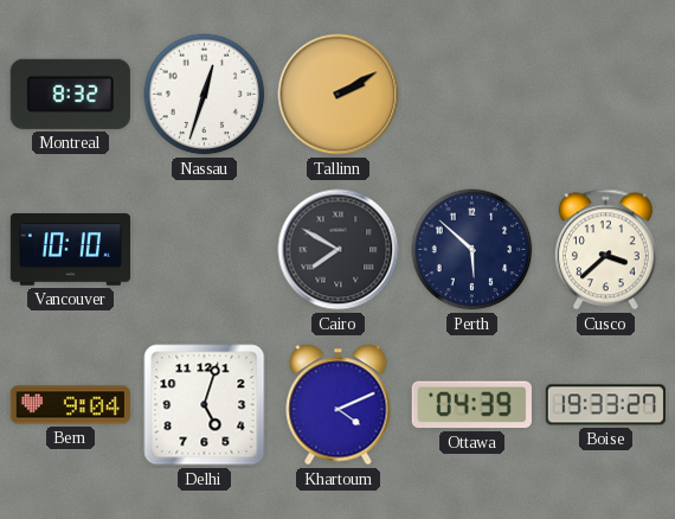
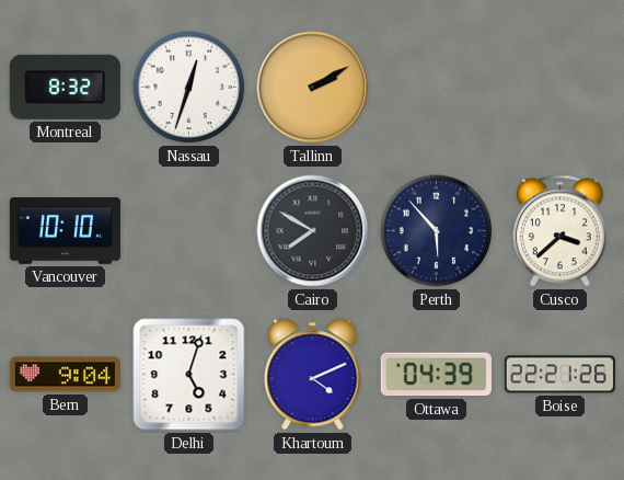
Perth: 5:52 -> 5:53 (437, 231)
Boise: 19:33 -> 22:21 (559, 375)
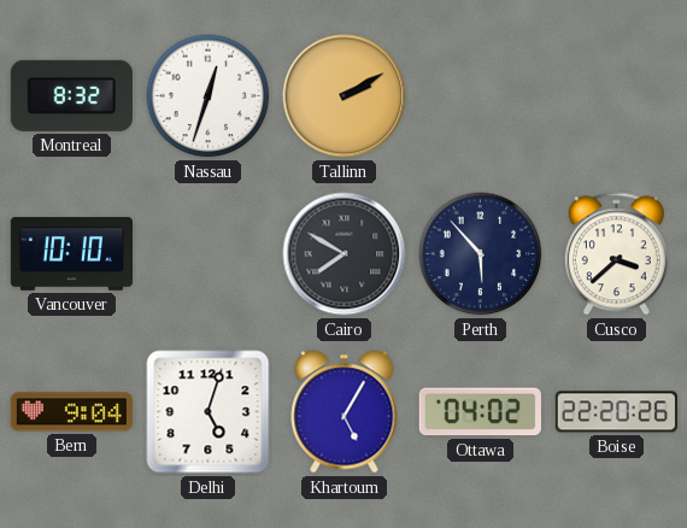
Khartoum: 4:11 -> 5:05 (345, 412)
Ottawa: 04:39 -> 04:02 (480, 412)
Boise: 22:21 -> 22:20 (616, 412)
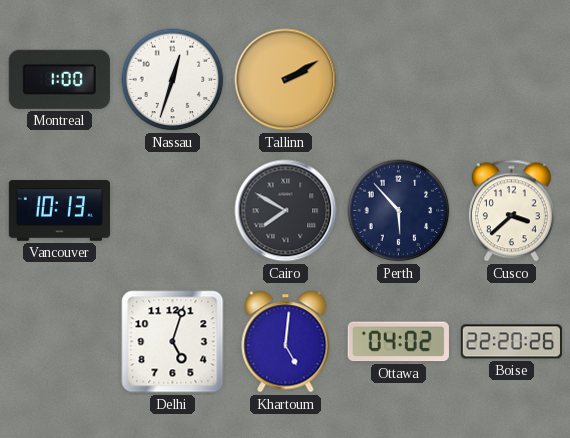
Montreal: 8:32 -> 1:00 (59, 79)
Vancouver: 10:10 -> 10:13 (59, 211)
Bern: 9:04 -> none (71, 412)
Khartoum: 5:05 -> 5:01 (286, 342)
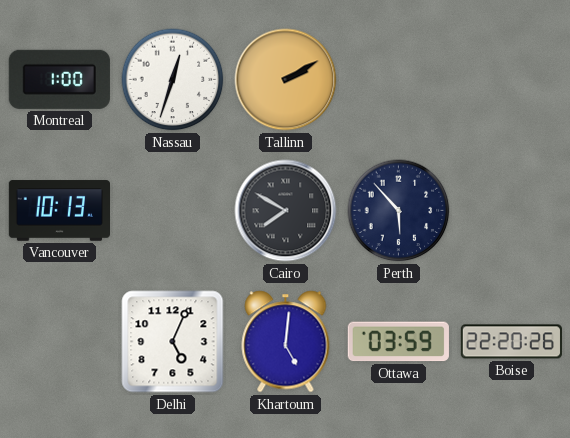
Cusco: 3:38 -> none (511, 211)
Delhi: 5:03 -> 5:04 (173, 342)
Ottawa: 04:02 -> 03:59 (398, 342)
